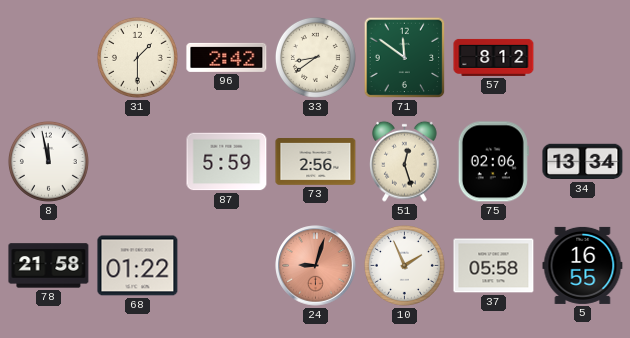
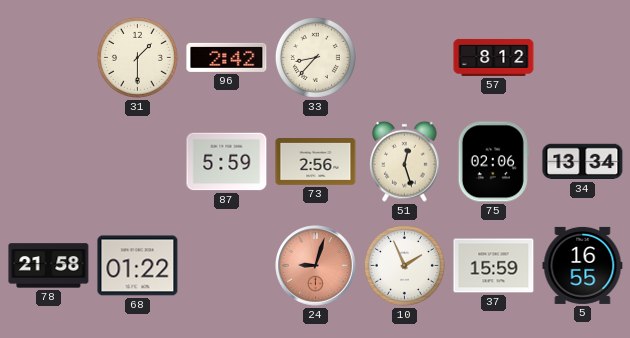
33: 8:39 -> 8:37 (315, 57)
71: 11:51 -> none (405, 58)
8: 11:58 -> none (48, 161)
37: 05:58 -> 15:59 (494, 266)
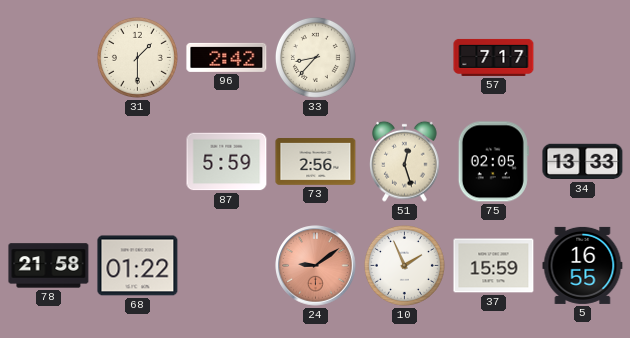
57: 8:12 -> 7:17 (494, 57)
75: 02:06 -> 02:05 (493, 162)
34: 13:34 -> 13:33 (583, 162)
24: 9:03 -> 9:09 (316, 266)
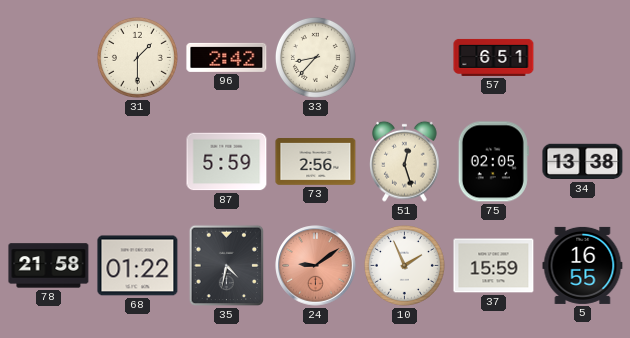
57: 7:17 -> 6:51 (494, 57)
34: 13:33 -> 13:38 (583, 162)
35: none -> 4:32 (227, 266)
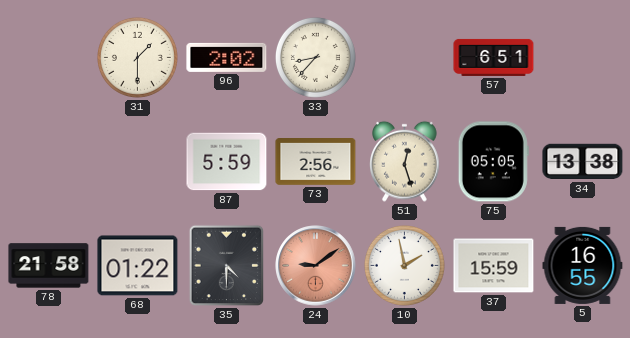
96: 2:42 -> 2:02 (227, 57)
75: 02:05 -> 05:05 (493, 162)
35: 4:32 -> 4:30 (227, 266)
10: 1:56 -> 1:58 (404, 265)
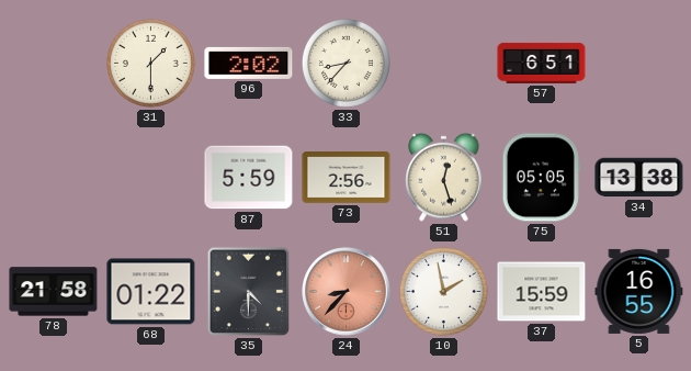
24: 9:09 -> 8:37 (347, 292)
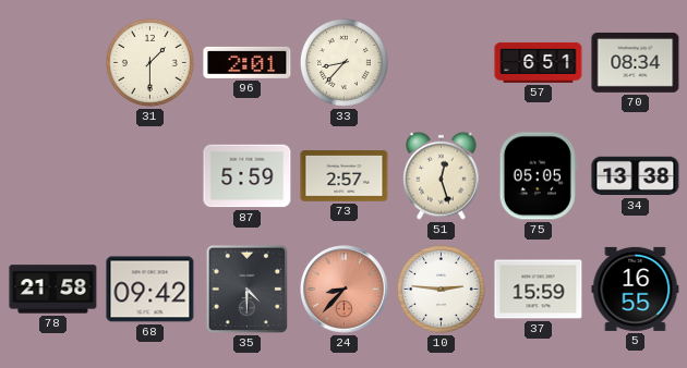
96: 2:02 -> 2:01 (248, 62)
70: none -> 08:34 (636, 63)
73: 2:56 -> 2:57 (345, 176)
68: 01:22 -> 09:42 (150, 290)
10: 1:58 -> 2:46 (441, 289)
